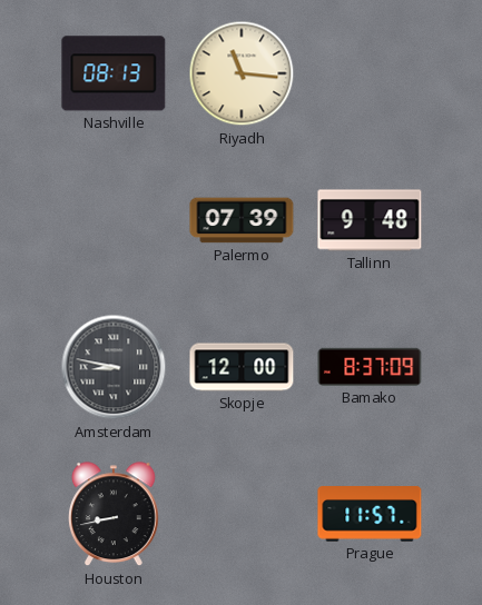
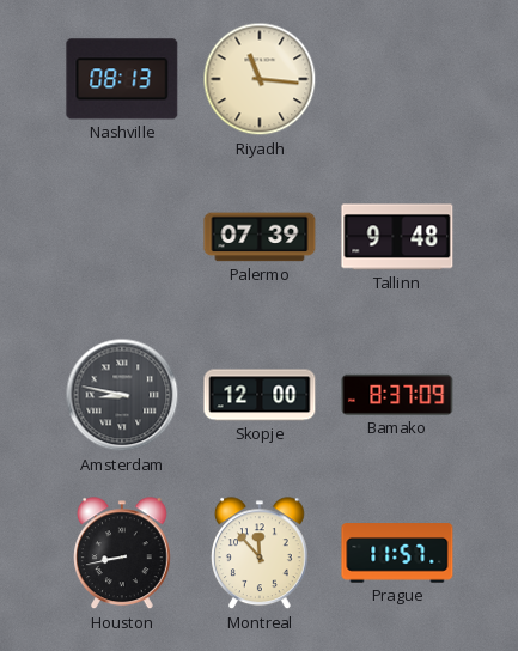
Montreal: none -> 11:53 (261, 554)
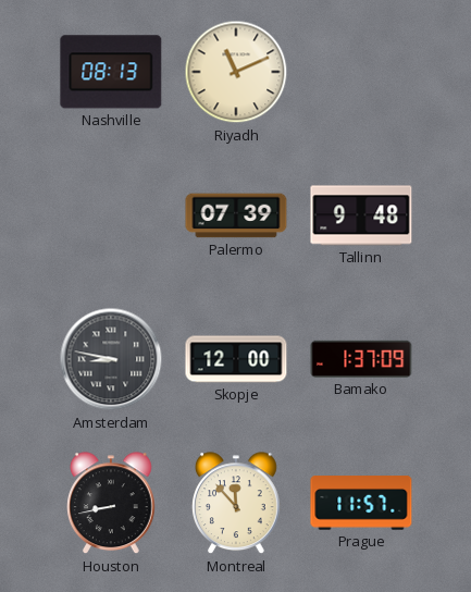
Riyadh: 11:16 -> 11:11 (236, 72)
Bamako: 8:37 -> 1:37 (361, 359)
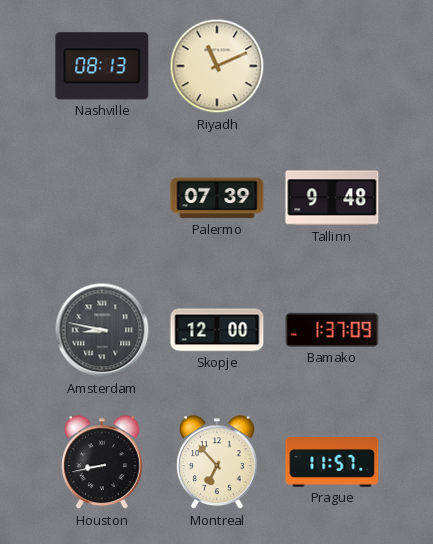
Montreal: 11:53 -> 6:53 (218, 463)
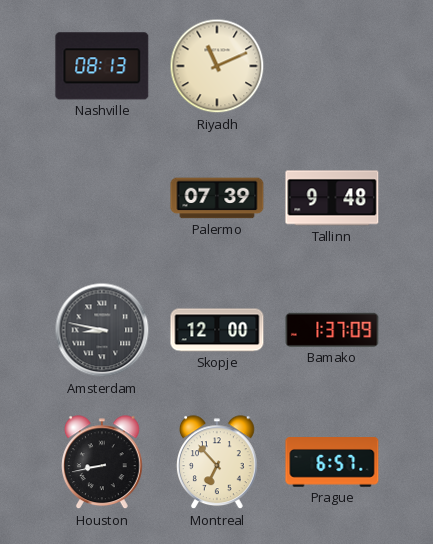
Prague: 11:57 -> 6:57 (332, 462)
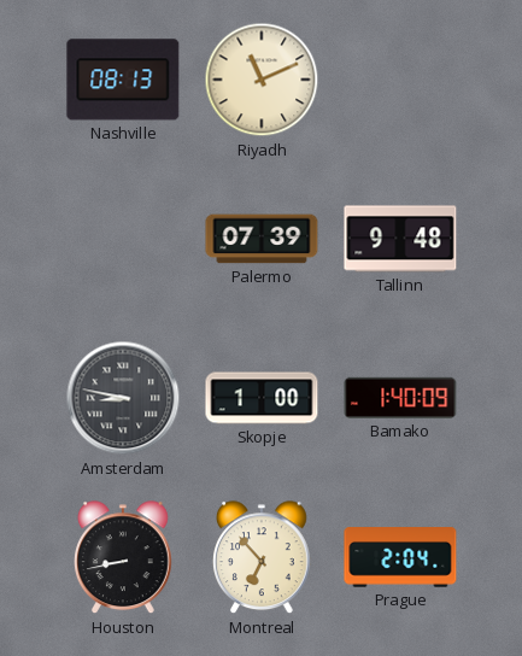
Skopje: 12:00 -> 1:00 (262, 398)
Bamako: 1:37 -> 1:40 (400, 398)
Prague: 6:57 -> 2:04 (400, 557)
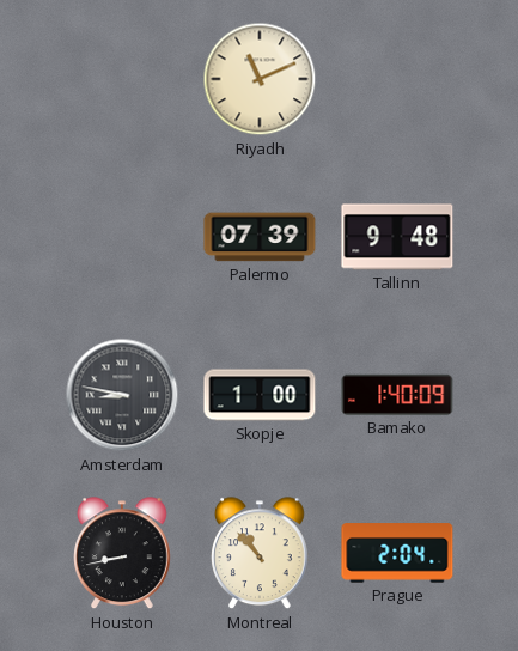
Nashville: 08:13 -> none (123, 80)
Montreal: 6:53 -> 10:53 (261, 554)
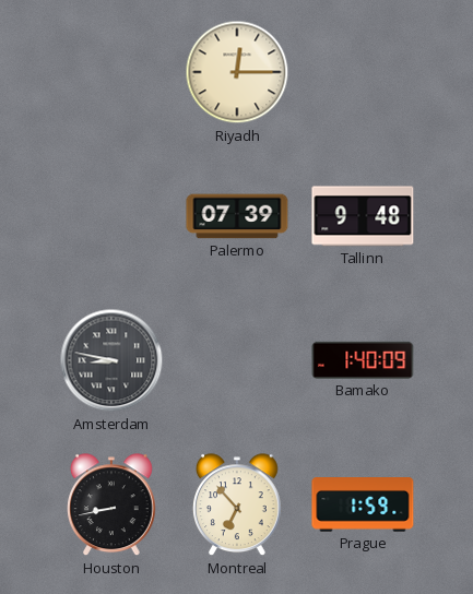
Riyadh: 11:11 -> 12:15 (237, 72)
Skopje: 1:00 -> none (260, 395)
Montreal: 10:53 -> 6:53 (238, 506)
Prague: 2:04 -> 1:59 (363, 504)
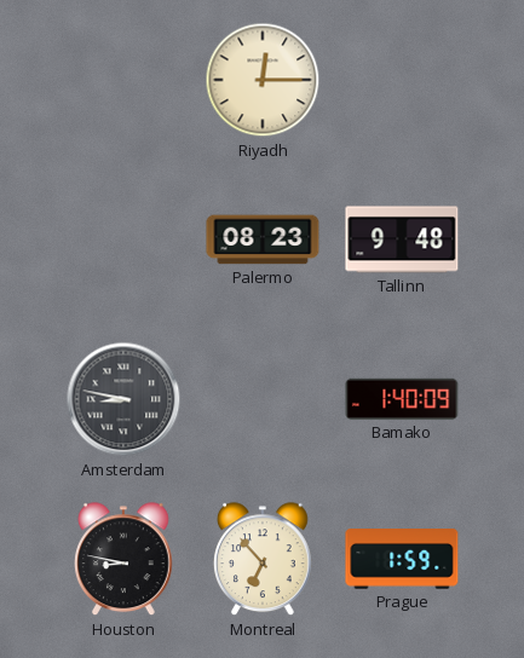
Palermo: 07:39 -> 08:23 (263, 239)
Houston: 8:43 -> 8:47 (125, 560)
